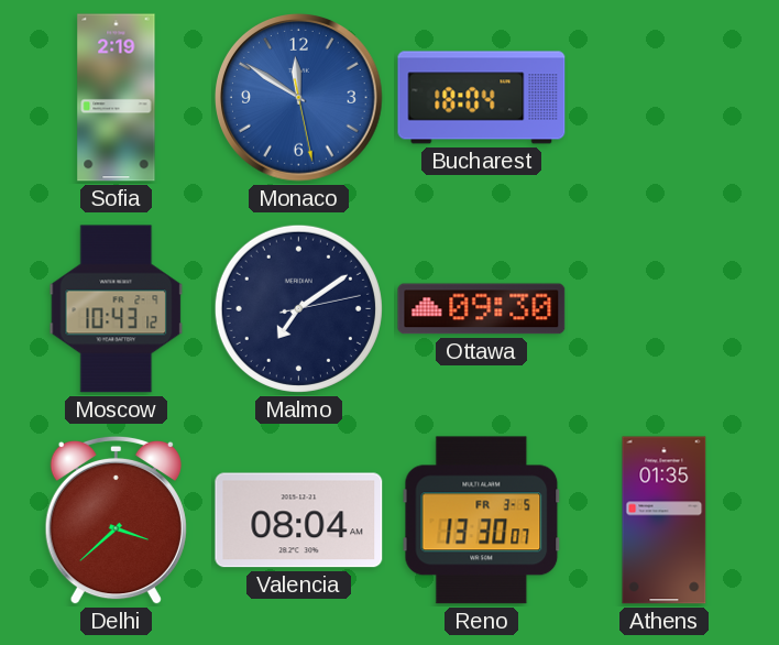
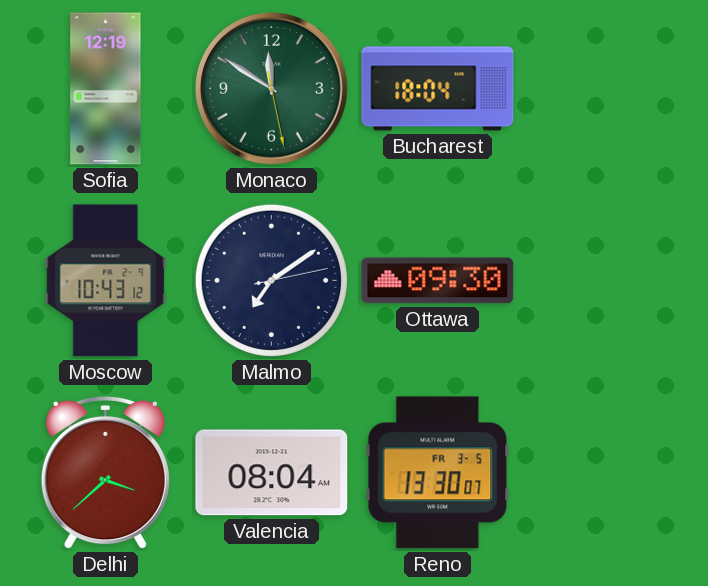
Sofia: 2:19 -> 12:19 (106, 89)
Monaco dial: blue -> green (272, 89)
Athens: 01:35 -> none (665, 521)
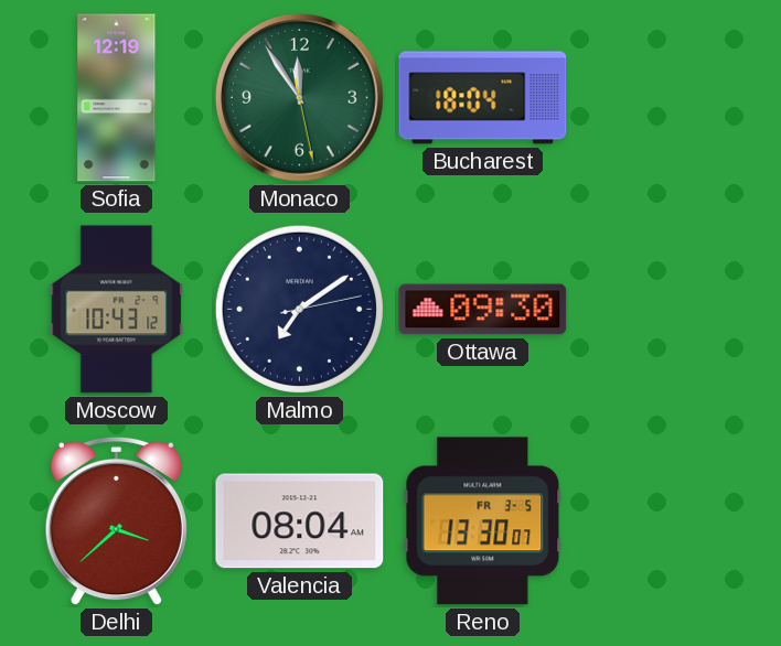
Monaco: 11:50 -> 11:54 (300, 98)
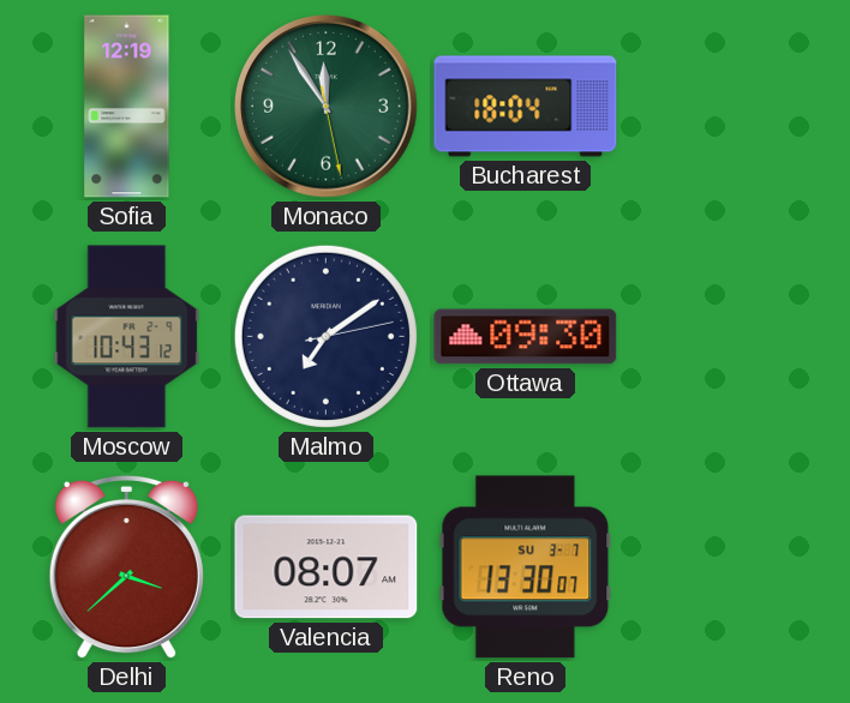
Valencia: 08:04 -> 08:07 (327, 567)
Reno date: FR 3-5 -> SU 3-7 (526, 567)
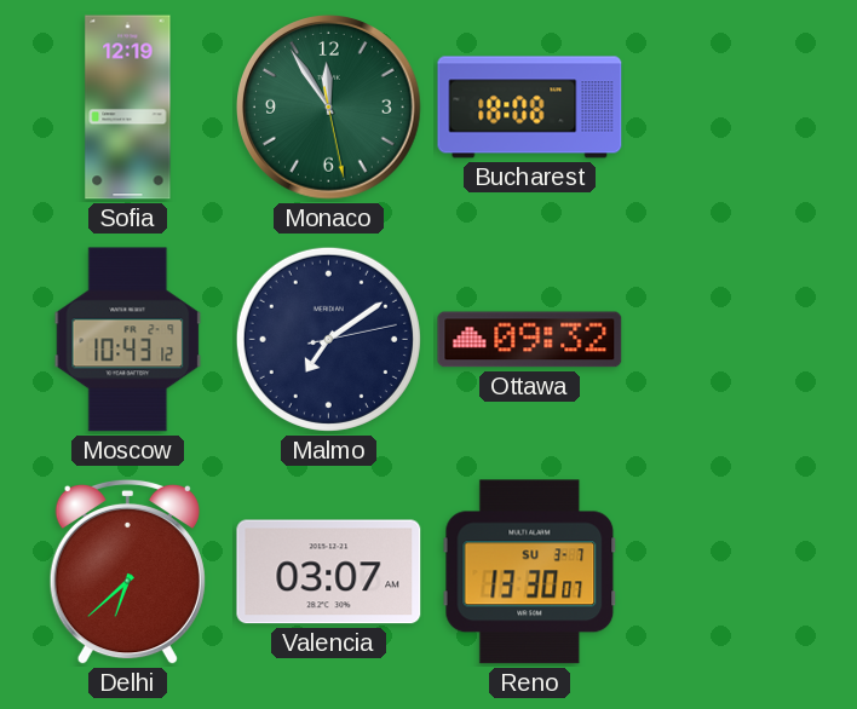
Bucharest: 18:04 -> 18:08 (530, 108)
Ottawa: 09:30 -> 09:32 (530, 340)
Delhi: 3:38 -> 6:38 (127, 572)
Valencia: 08:07 -> 03:07 (329, 572)
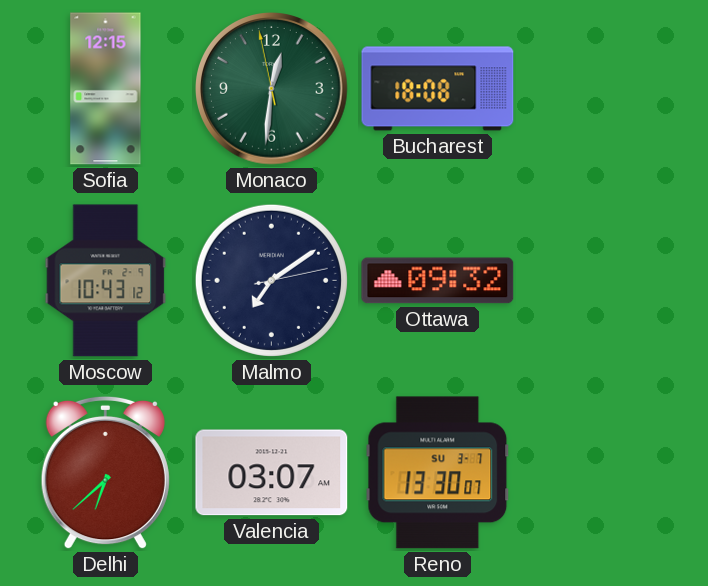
Sofia: 12:19 -> 12:15 (106, 89)
Monaco: 11:54 -> 12:30 (272, 89)
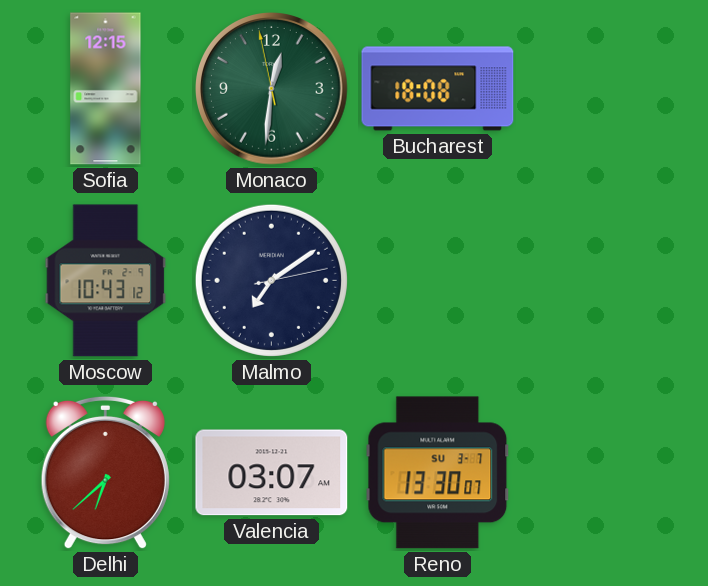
Ottawa: 09:32 -> none (438, 281)
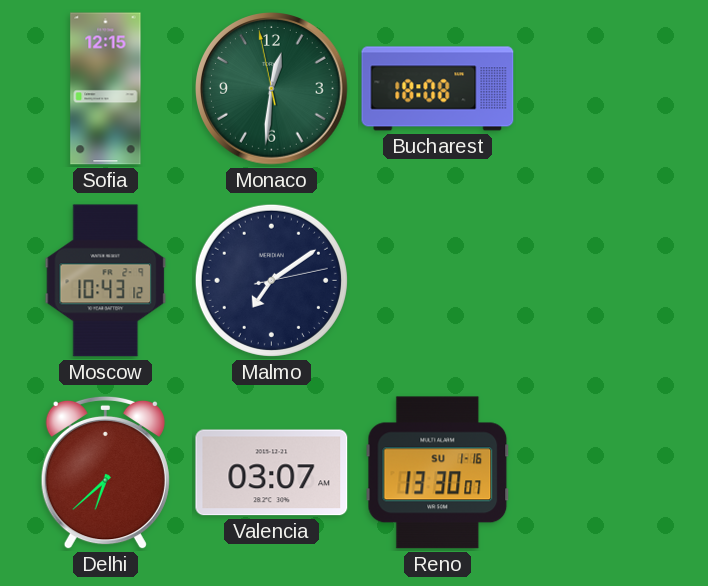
Reno date: SU 3-7 -> SU 1-16 (438, 473)
